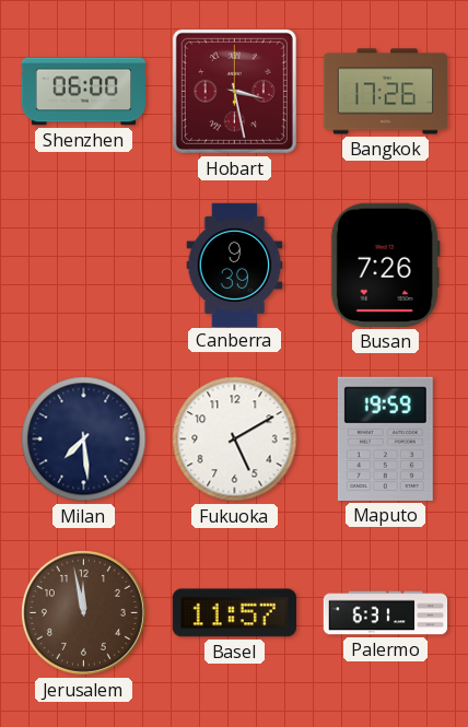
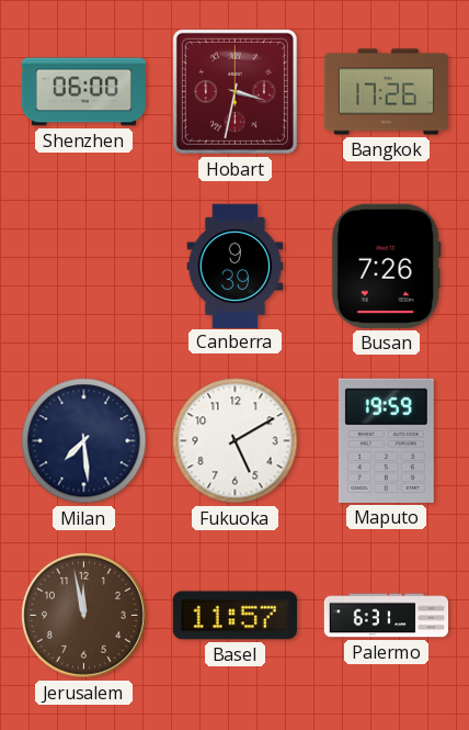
Hobart: 3:28 -> 3:32 (234, 91)
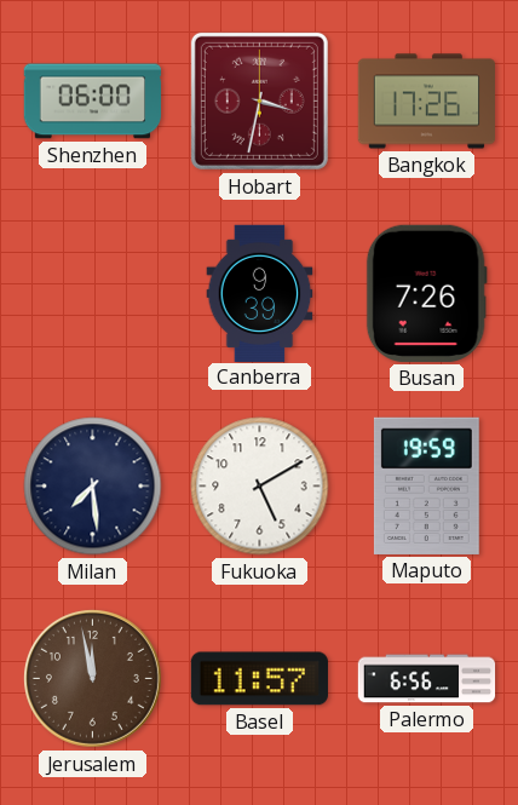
Palermo: 6:31 -> 6:56 (427, 679)
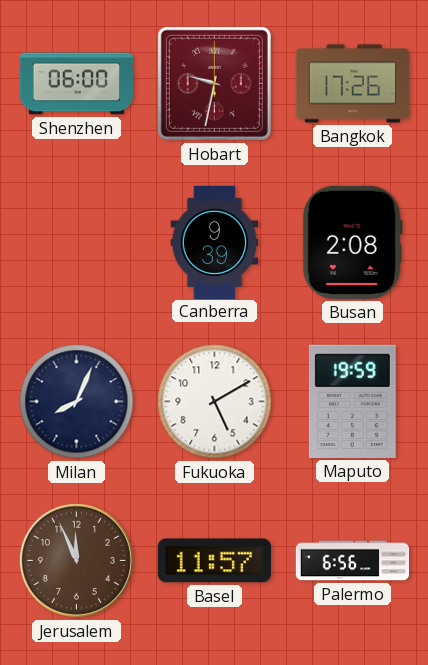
Hobart: 3:32 -> 9:32 (214, 83)
Busan: 7:26 -> 2:08 (352, 242)
Milan: 7:29 -> 8:04 (77, 402)
Jerusalem: 11:58 -> 11:56 (76, 560)
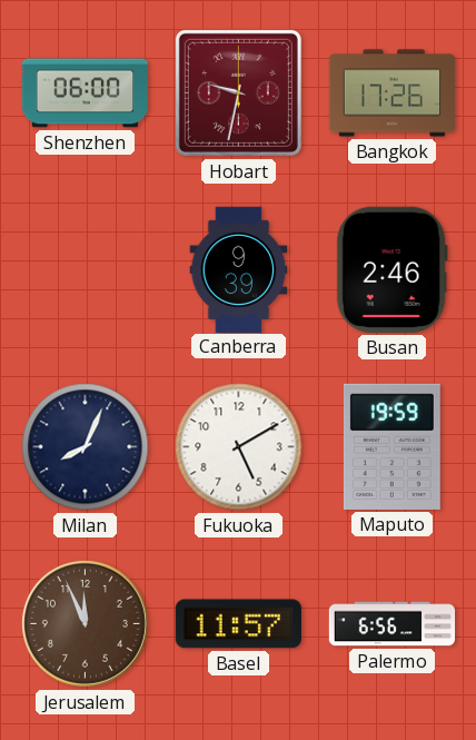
Busan: 2:08 -> 2:46 (391, 269)
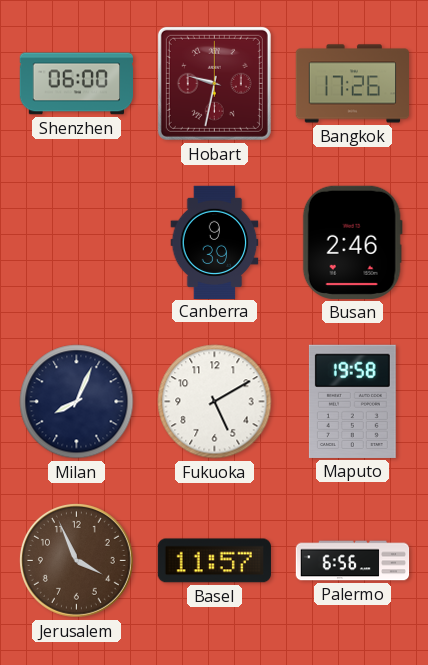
Maputo: 19:59 -> 19:58 (352, 401)
Jerusalem: 11:56 -> 3:56 (76, 560)
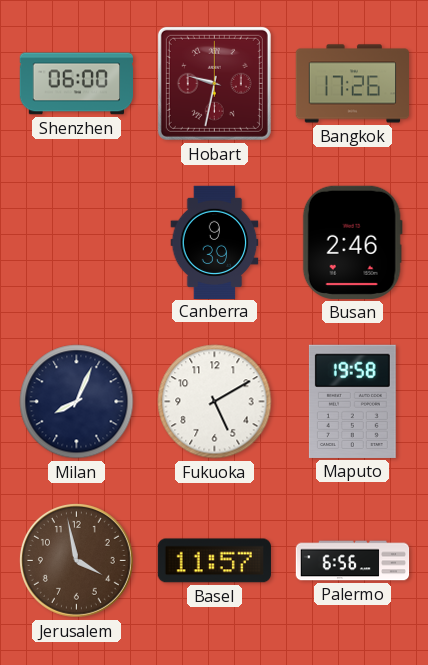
Jerusalem: 3:56 -> 3:58 (76, 560)
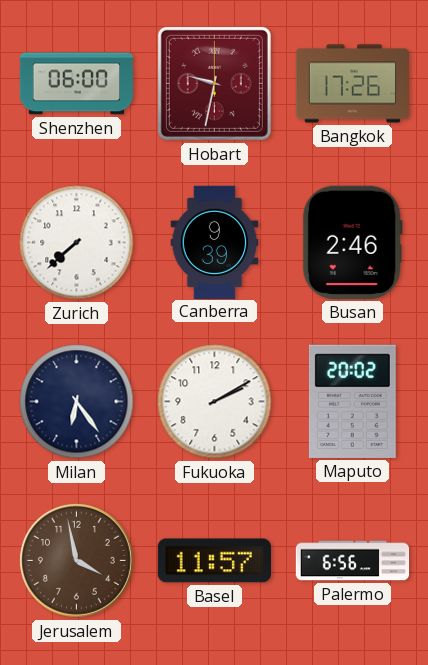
Zurich: none -> 7:38 (77, 243)
Milan: 8:04 -> 6:24 (77, 402)
Fukuoka: 5:10 -> 2:10 (215, 402)
Maputo: 19:58 -> 20:02 (352, 401)
